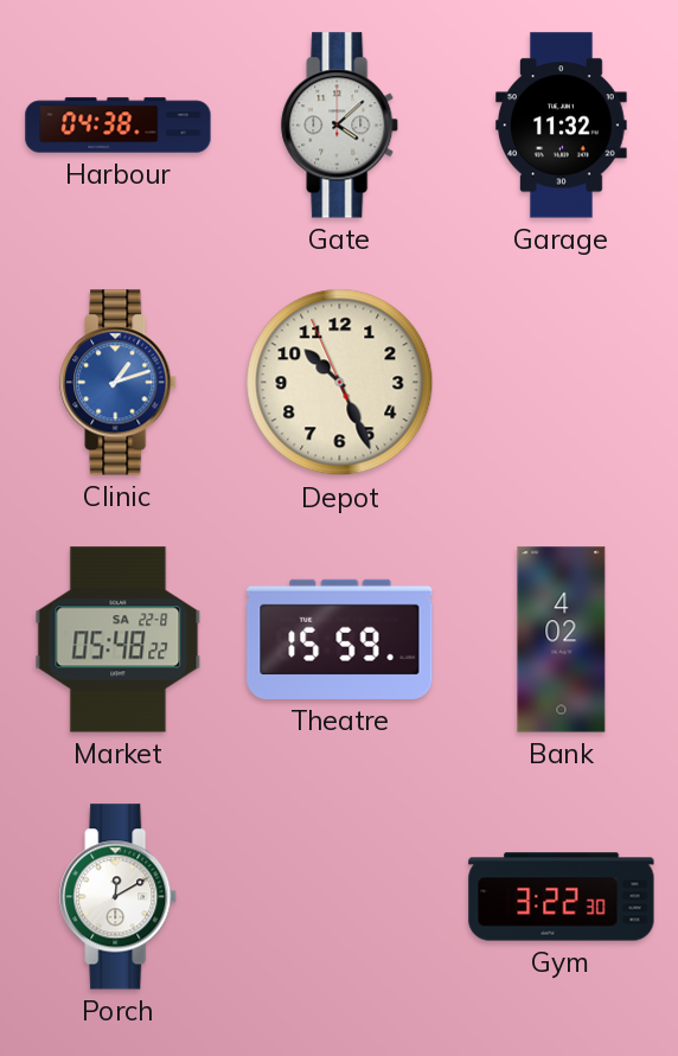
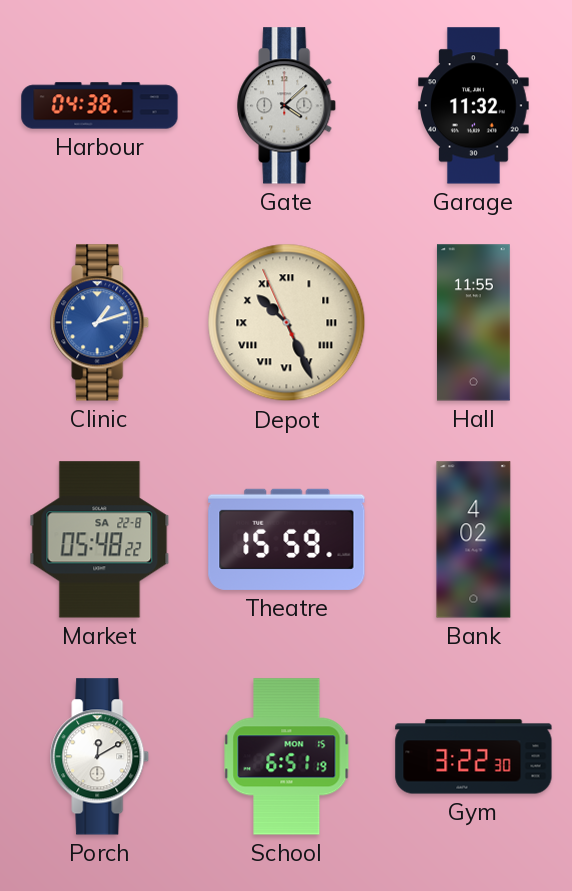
Depot numerals: Arabic -> Roman (287, 323)
Hall: none -> 11:55 (473, 323)
School: none -> 6:51 (287, 757)
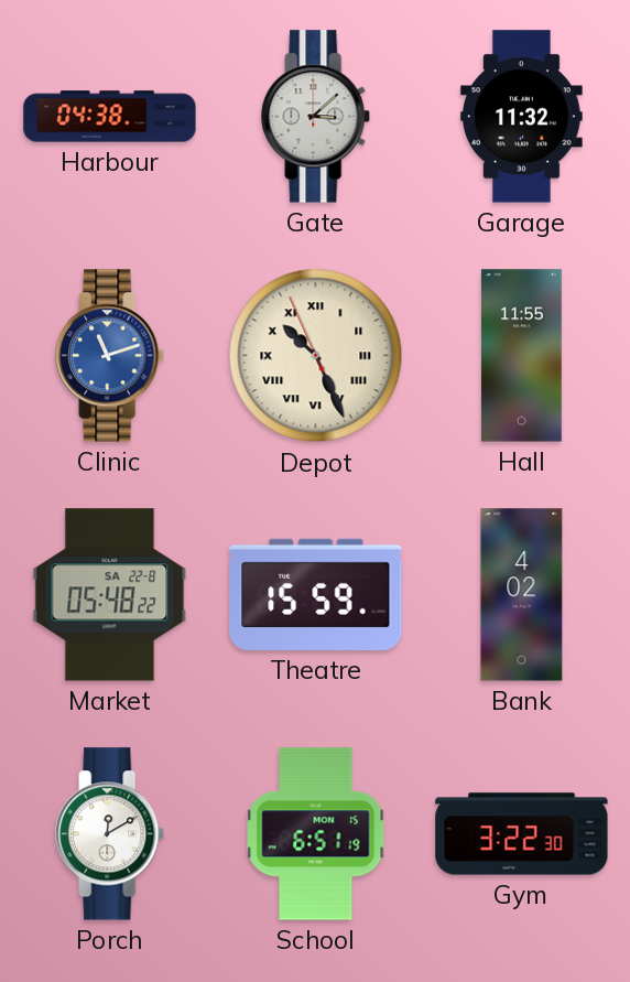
Gate: 4:08 -> 3:08 (316, 117)
Clinic: 1:12 -> 11:12 (110, 356)
